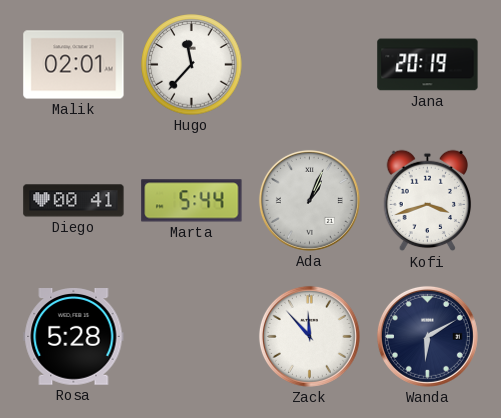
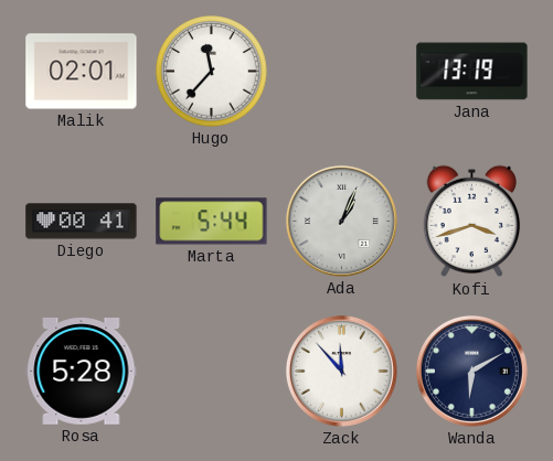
Jana: 20:19 -> 13:19 (472, 72)
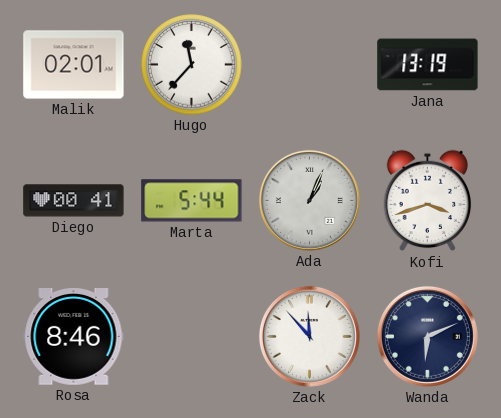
Rosa: 5:28 -> 8:46 (74, 337)
Wanda: 6:10 -> 6:11 (427, 336)
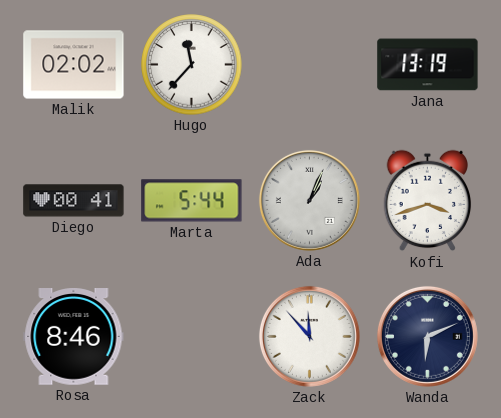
Malik: 02:01 -> 02:02 (74, 65)
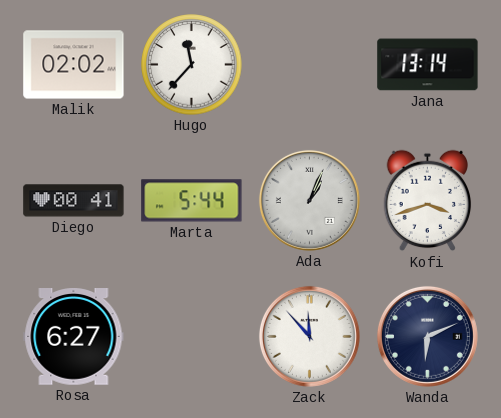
Jana: 13:19 -> 13:14 (428, 65)
Rosa: 8:46 -> 6:27 (74, 337)
